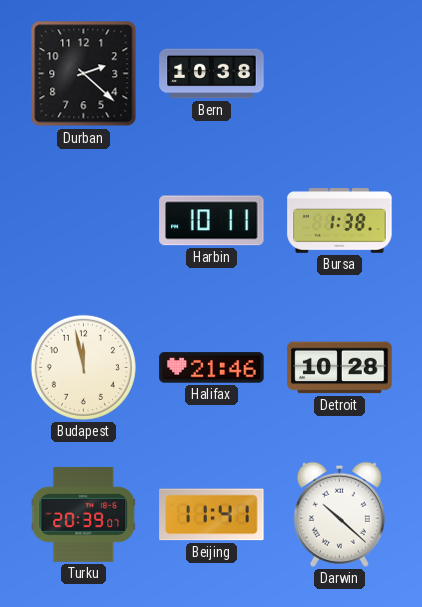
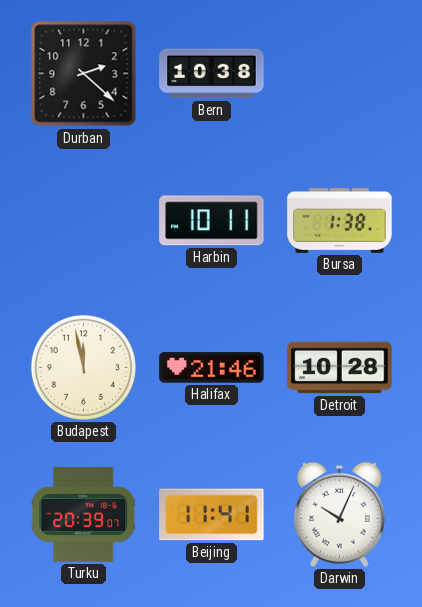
Darwin: 10:22 -> 10:04 (339, 514)
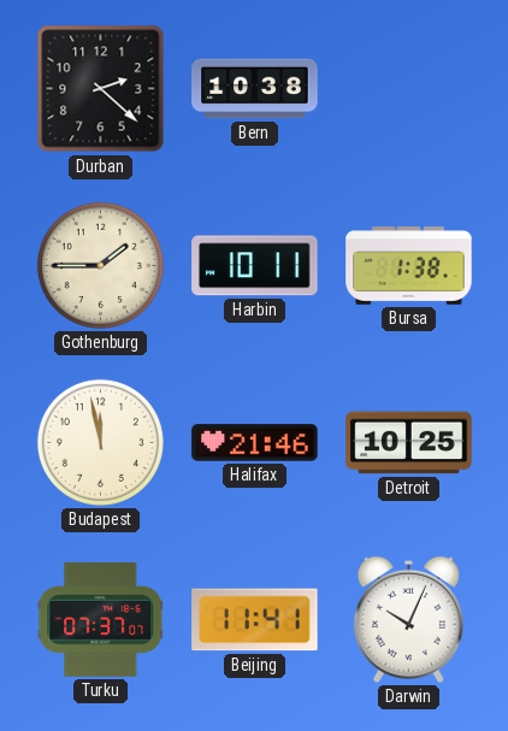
Gothenburg: none -> 1:45 (100, 265)
Detroit: 10:28 -> 10:25 (409, 443)
Turku: 20:39 -> 07:37 (101, 619)
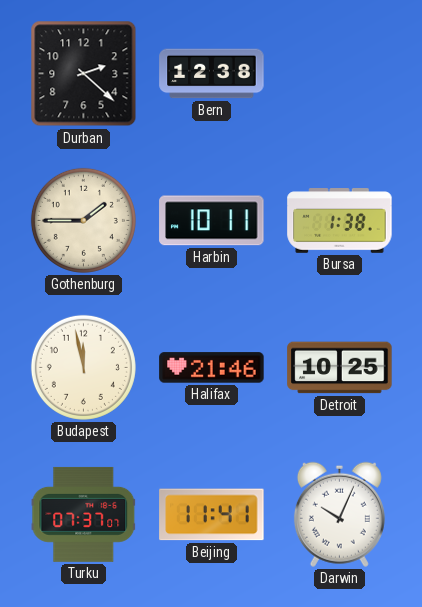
Bern: 10:38 -> 12:38 (212, 74)
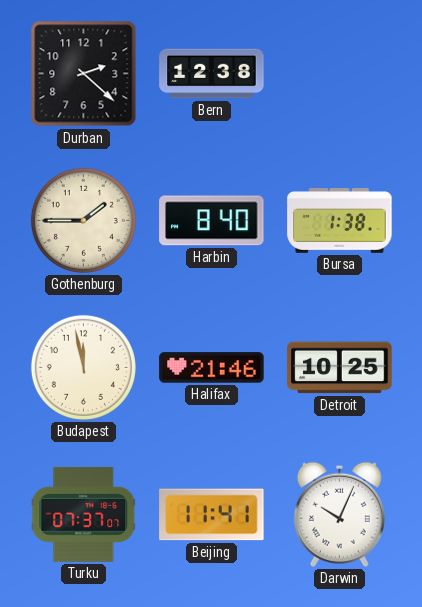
Harbin: 10:11 -> 8:40 (212, 221)
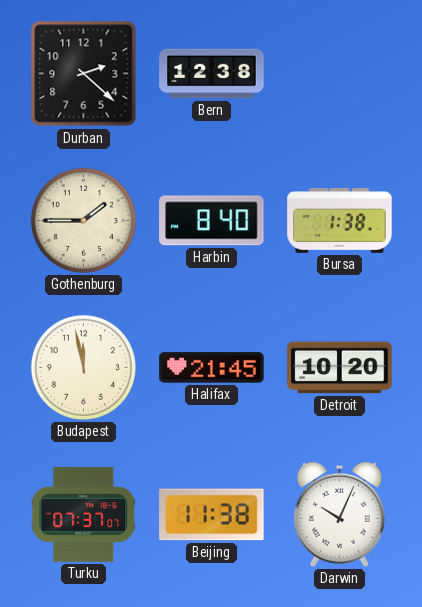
Halifax: 21:46 -> 21:45 (212, 368)
Detroit: 10:25 -> 10:20 (340, 368)
Beijing: 11:41 -> 11:38 (212, 515)
